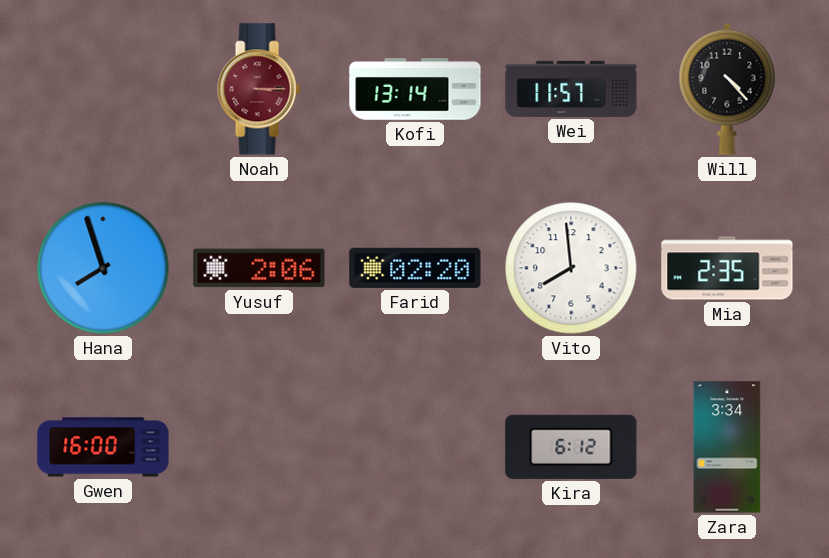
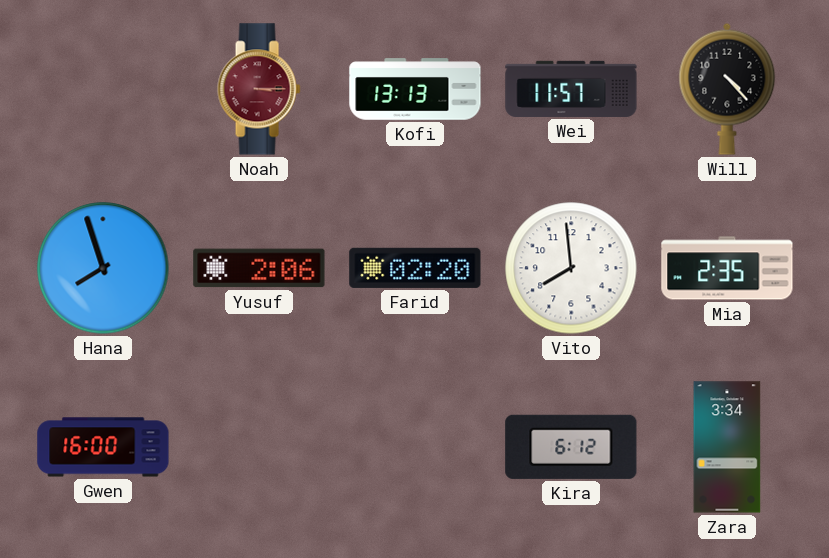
Kofi: 13:14 -> 13:13 (415, 89)
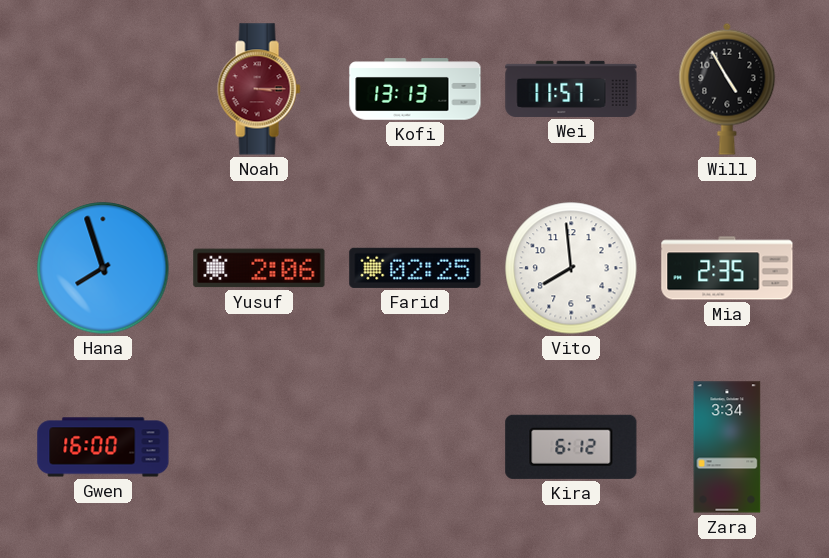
Will: 4:23 -> 4:55 (727, 89)
Farid: 02:20 -> 02:25 (415, 268)
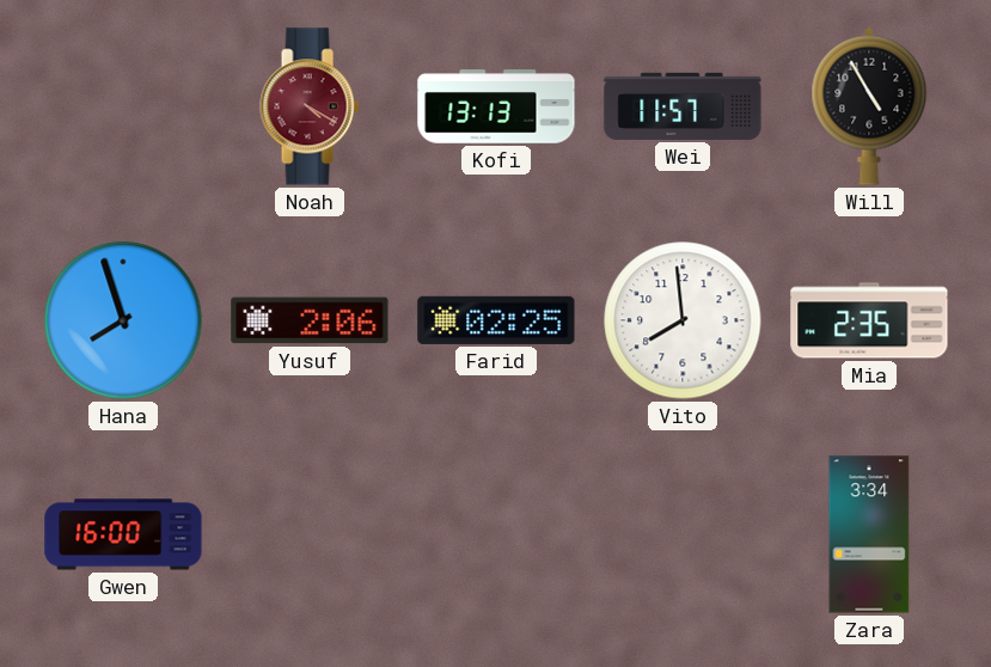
Noah: 3:15 -> 4:20 (310, 106)
Kira: 6:12 -> none (571, 447)
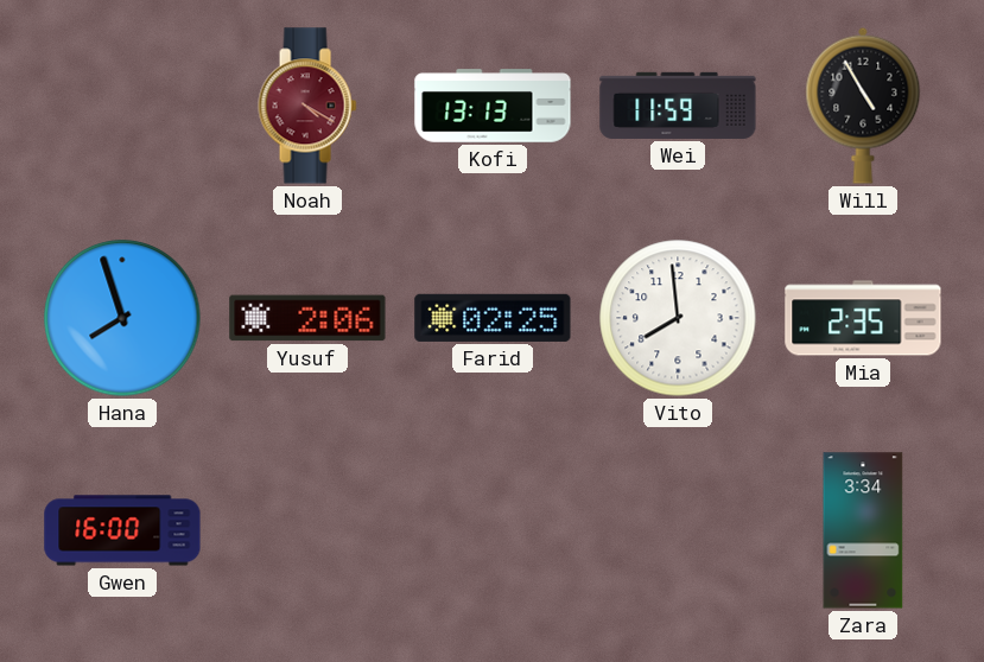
Wei: 11:57 -> 11:59 (678, 106)
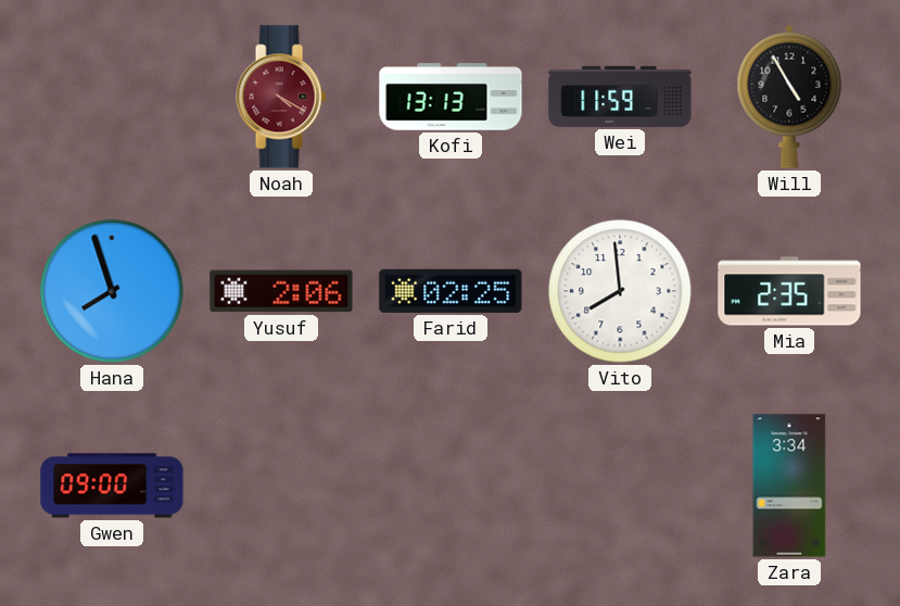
Gwen: 16:00 -> 09:00 (112, 485)
